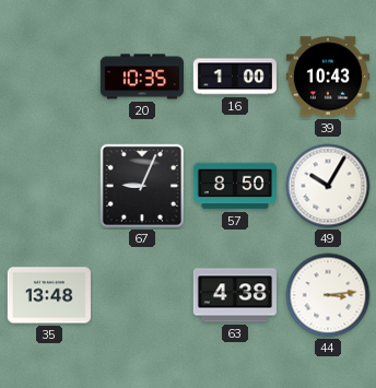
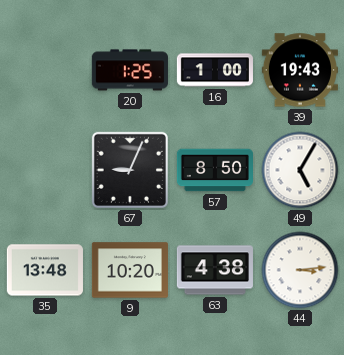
20: 10:35 -> 1:25 (130, 70)
39: 10:43 -> 19:43 (300, 70)
49: 10:05 -> 5:05 (300, 170)
9: none -> 10:20 (130, 270)
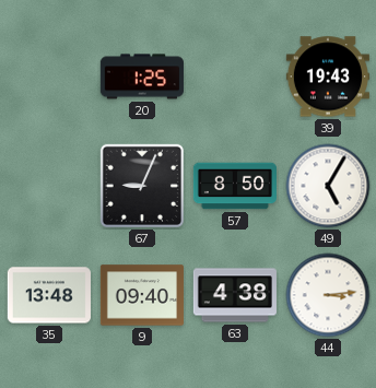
16: 1:00 -> none (215, 70)
9: 10:20 -> 09:40 (142, 295)
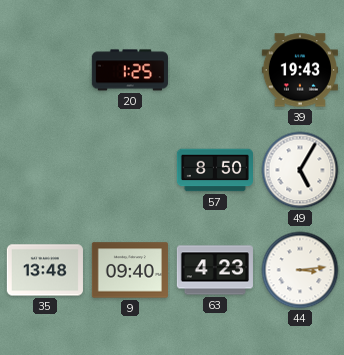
67: 9:04 -> none (142, 186)
63: 4:38 -> 4:23 (215, 270)
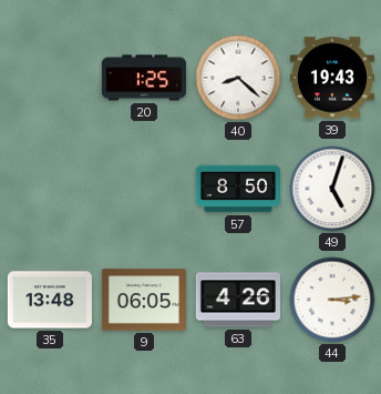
40: none -> 8:22 (238, 78)
49: 5:05 -> 5:03 (332, 189)
9: 09:40 -> 06:05 (144, 300)
63: 4:23 -> 4:26 (238, 300)
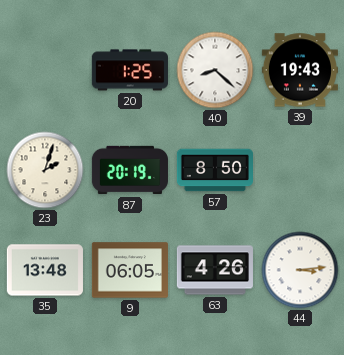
23: none -> 2:03 (45, 170)
87: none -> 20:19 (130, 170)
49: 5:03 -> none (332, 189)
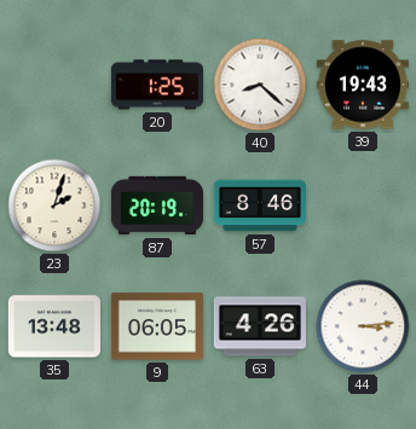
57: 8:50 -> 8:46 (259, 205)
